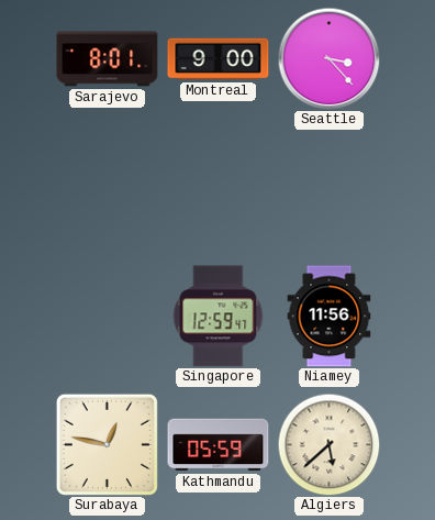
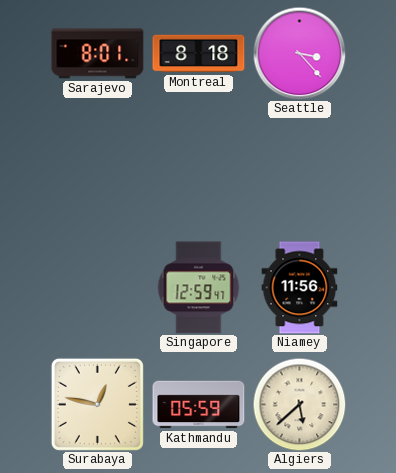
Montreal: 9:00 -> 8:18 (199, 54)
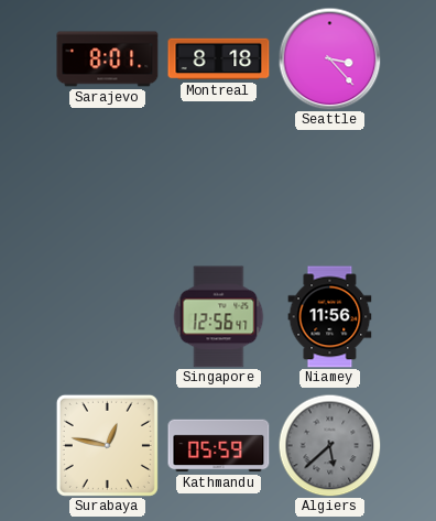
Singapore: 12:59 -> 12:56 (219, 317)
Algiers dial: cream -> grey (329, 445)
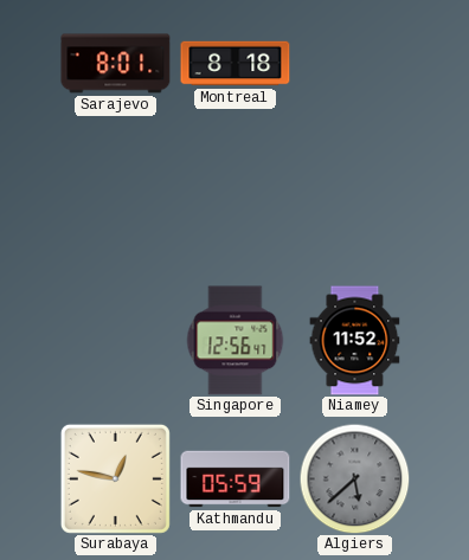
Seattle: 3:23 -> none (329, 58)
Niamey: 11:56 -> 11:52 (355, 341)
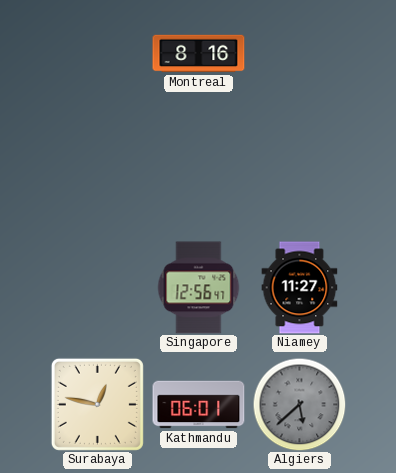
Sarajevo: 8:01 -> none (116, 64)
Montreal: 8:18 -> 8:16 (199, 54)
Niamey: 11:52 -> 11:27 (300, 288)
Kathmandu: 05:59 -> 06:01 (199, 405)
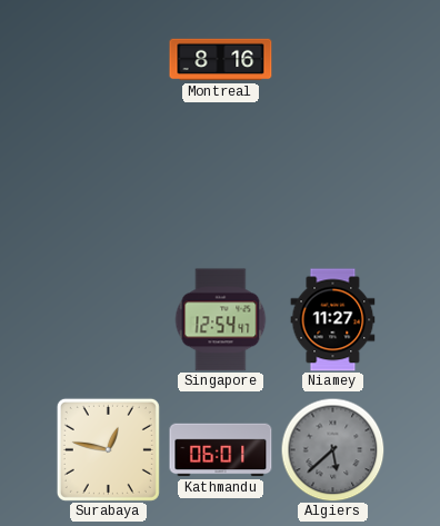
Singapore: 12:56 -> 12:54 (221, 320)
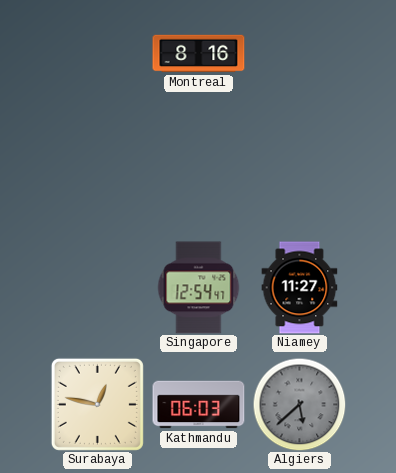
Kathmandu: 06:01 -> 06:03 (199, 405)
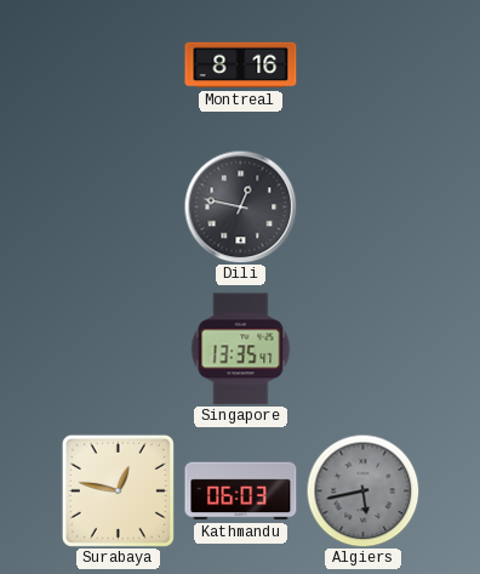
Dili: none -> 12:47 (240, 206)
Singapore: 12:54 -> 13:35 (241, 349)
Niamey: 11:27 -> none (300, 288)
Algiers: 5:38 -> 5:43 (362, 490)
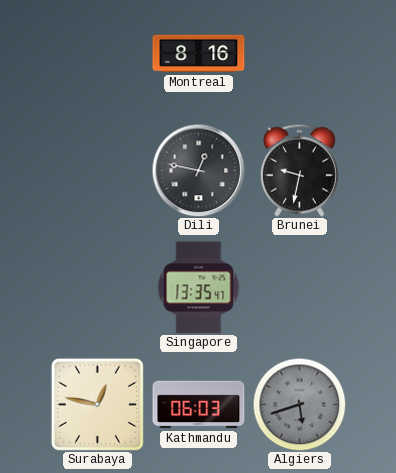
Brunei: none -> 9:32 (299, 170)
Algiers: 5:43 -> 5:42 (299, 404)
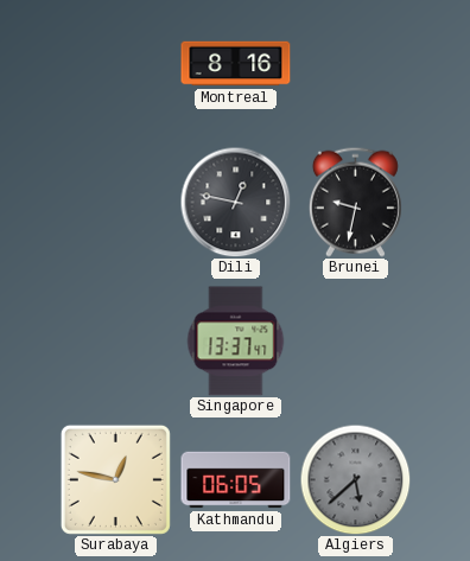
Singapore: 13:35 -> 13:37 (236, 342)
Kathmandu: 06:03 -> 06:05 (236, 480)
Algiers: 5:42 -> 5:38 (355, 479)
